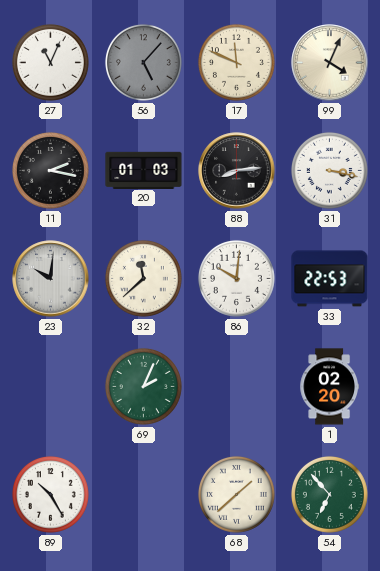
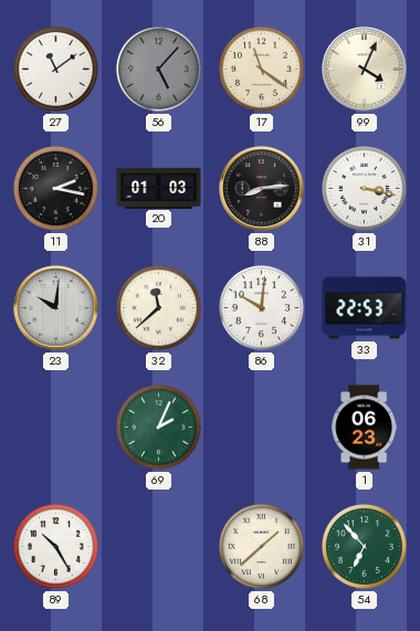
27: 11:04 -> 11:09 (55, 69)
17: 11:49 -> 11:21 (261, 69)
1: 02:20 -> 06:23 (364, 428)
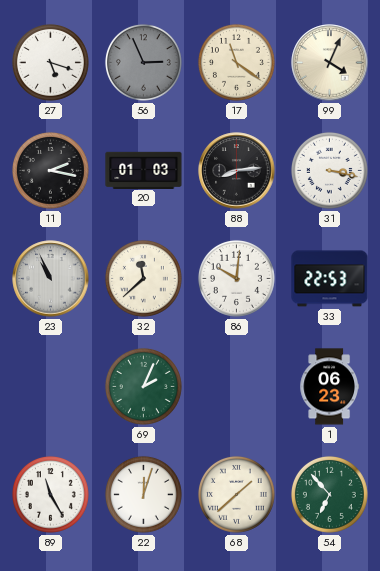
27: 11:09 -> 5:18 (50, 62)
56: 5:07 -> 2:56 (143, 62)
23: 10:01 -> 10:56 (51, 279)
89: 10:25 -> 11:25 (50, 494)
22: none -> 12:03 (143, 494)
